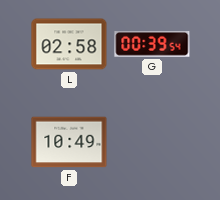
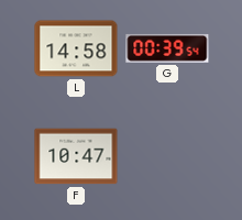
L: 02:58 -> 14:58 (76, 48)
F: 10:49 -> 10:47 (76, 156)
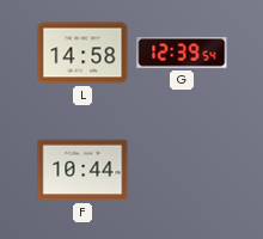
G: 00:39 -> 12:39 (182, 53)
F: 10:47 -> 10:44 (82, 170)
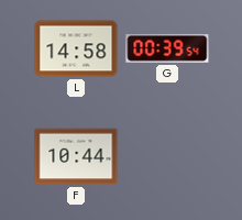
G: 12:39 -> 00:39 (167, 48)
